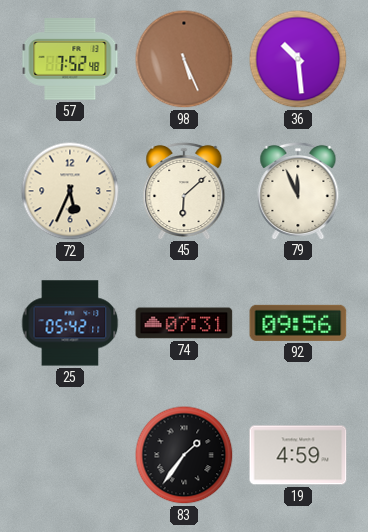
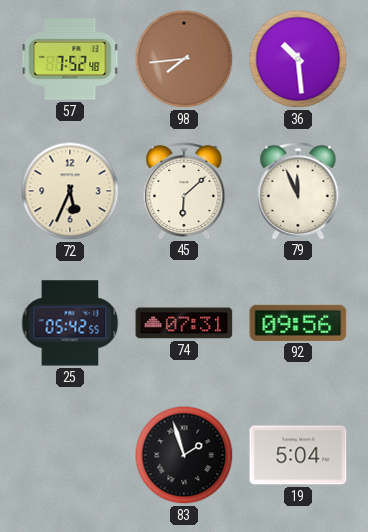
98: 5:26 -> 7:44 (184, 59)
25: 05:42:11 -> 05:42:55 (70, 323)
83: 1:36 -> 1:57 (184, 455)
19: 4:59 -> 5:04 (298, 455)
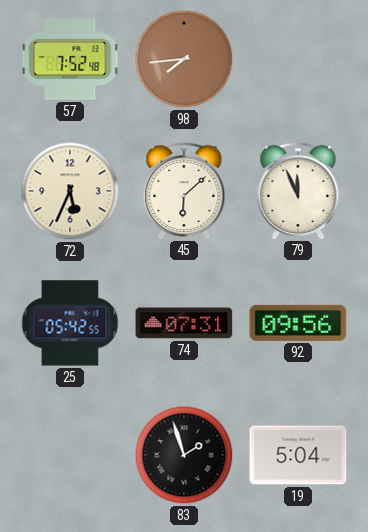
36: 10:29 -> none (298, 59)
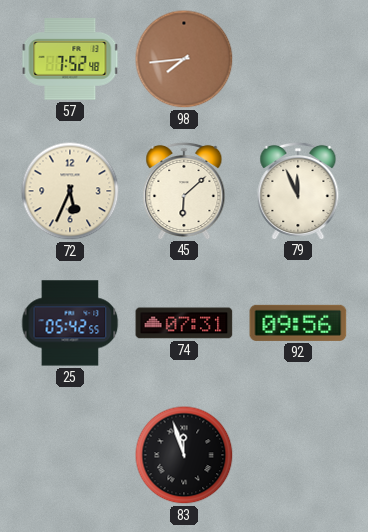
83: 1:57 -> 11:57 (184, 455)
19: 5:04 -> none (298, 455)
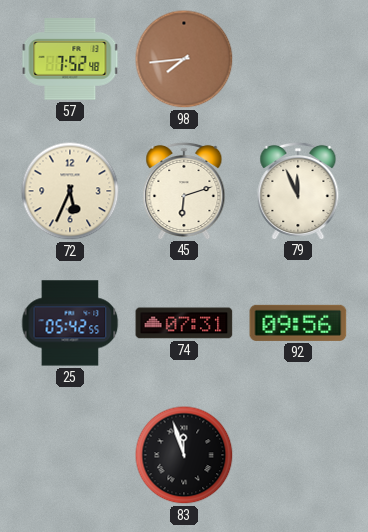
45: 6:08 -> 6:12 (184, 190)
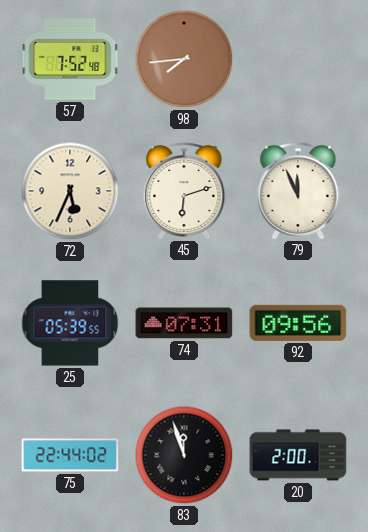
25: 05:42 -> 05:39 (70, 323)
75: none -> 22:44 (70, 455)
20: none -> 2:00 (298, 455)
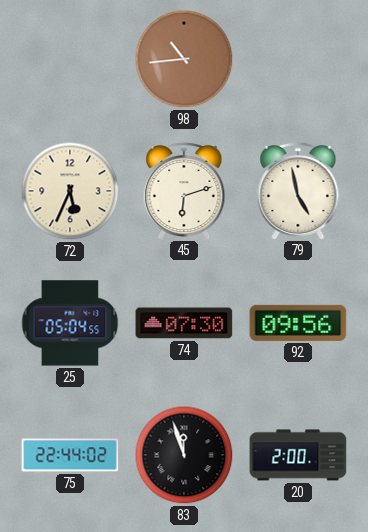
57: 7:52 -> none (70, 59)
98: 7:44 -> 10:44 (184, 59)
79: 11:56 -> 4:58 (298, 190)
25: 05:39 -> 05:04 (70, 323)
74: 07:31 -> 07:30 (184, 323)
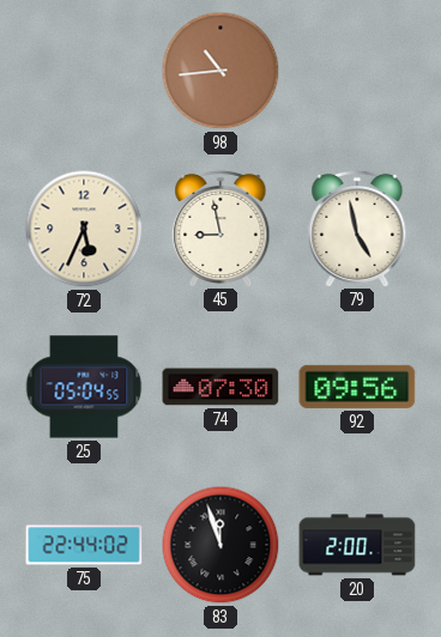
45: 6:12 -> 8:58 (220, 227)
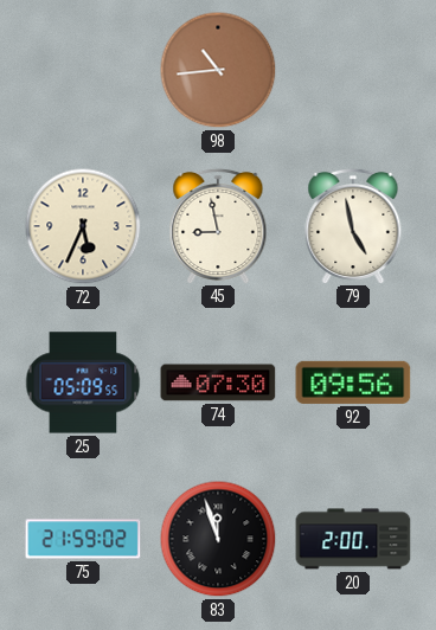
25: 05:04 -> 05:09 (83, 382)
75: 22:44 -> 21:59 (83, 539)
